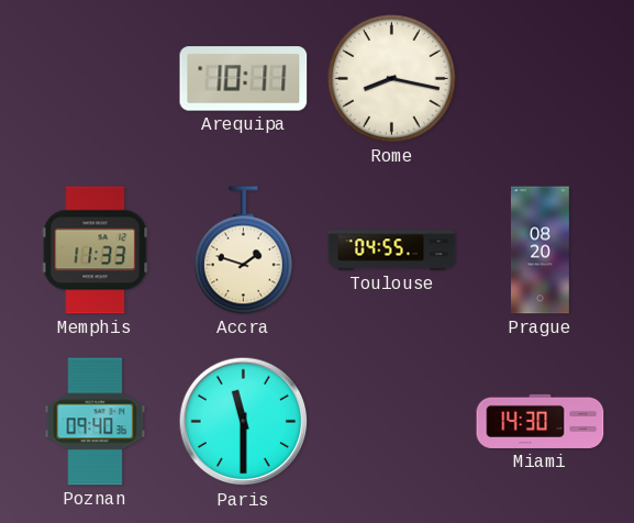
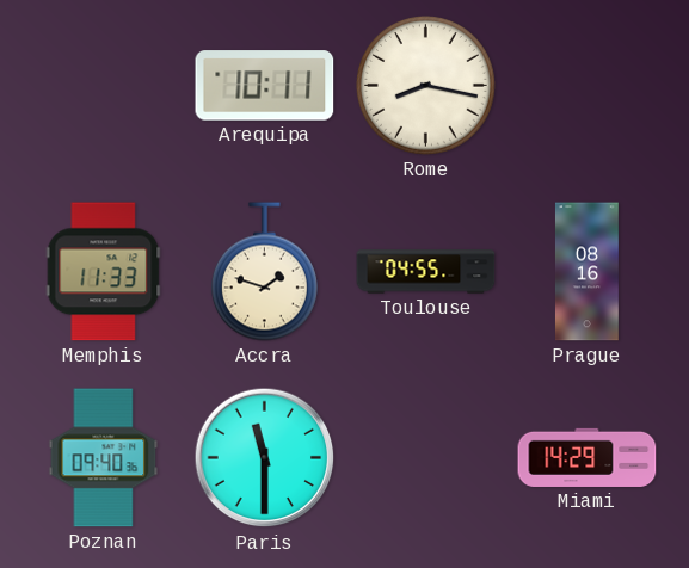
Prague: 08:20 -> 08:16 (586, 272)
Miami: 14:30 -> 14:29 (588, 457)
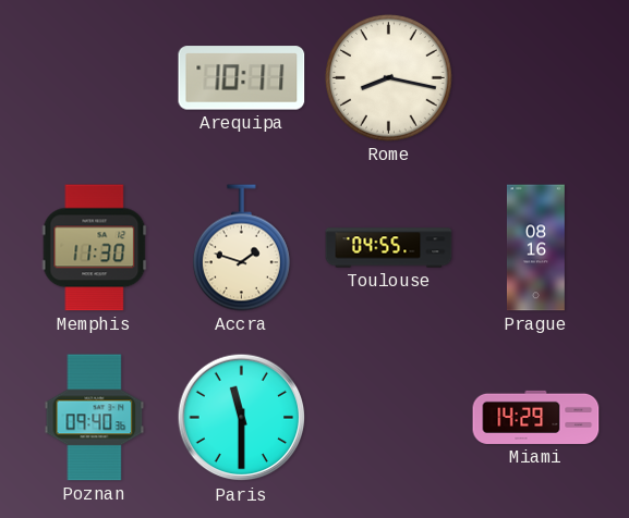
Memphis: 11:33 -> 11:30 (95, 248)
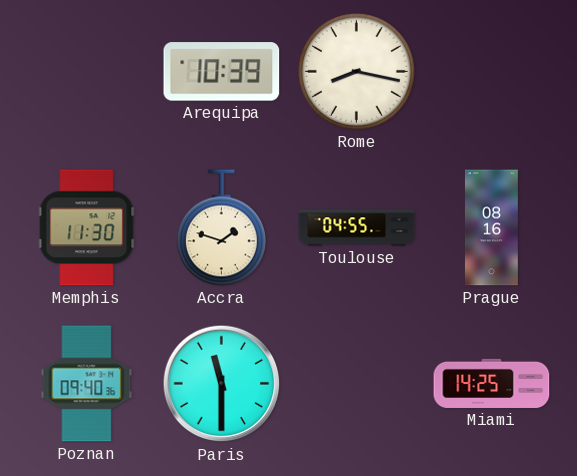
Arequipa: 10:11 -> 10:39 (222, 72)
Miami: 14:29 -> 14:25 (492, 383)
